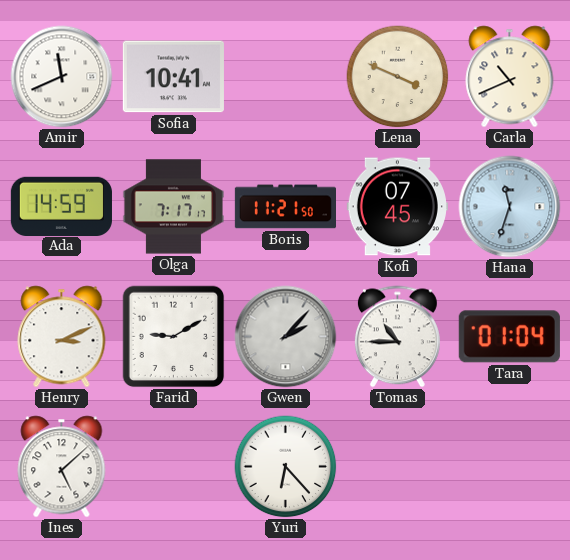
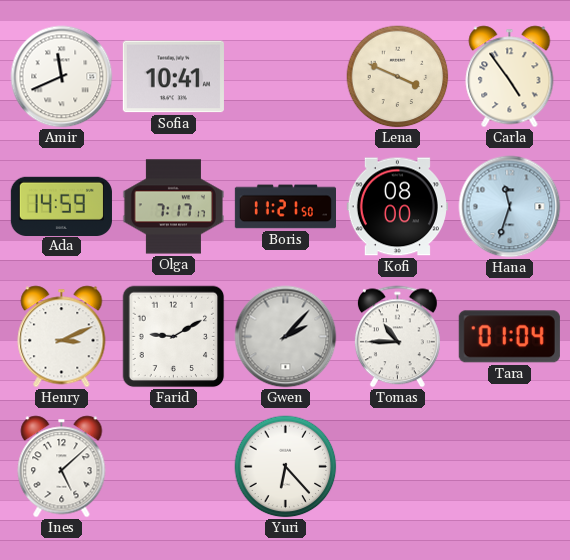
Carla: 10:41 -> 4:54 (510, 77)
Kofi: 07:45 -> 08:00 (397, 207)
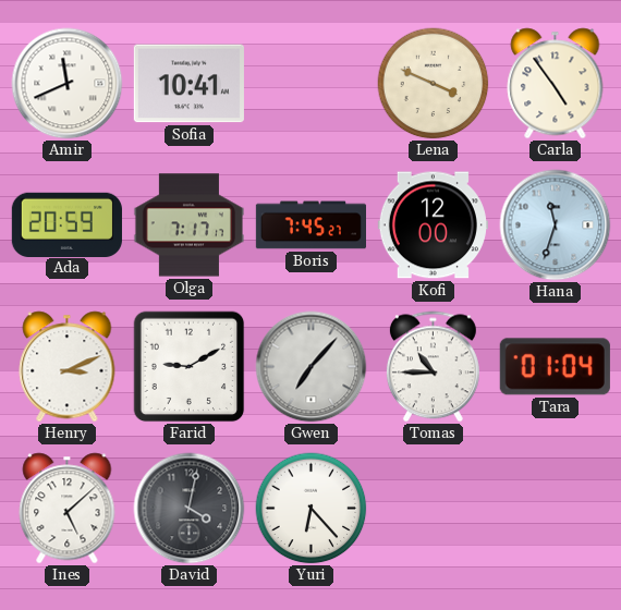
Ada: 14:59 -> 20:59 (66, 224)
Boris: 11:21 -> 7:45 (310, 225)
Kofi: 08:00 -> 12:00 (433, 225)
Gwen: 2:07 -> 7:07 (312, 367)
David: none -> 4:02 (190, 509)
